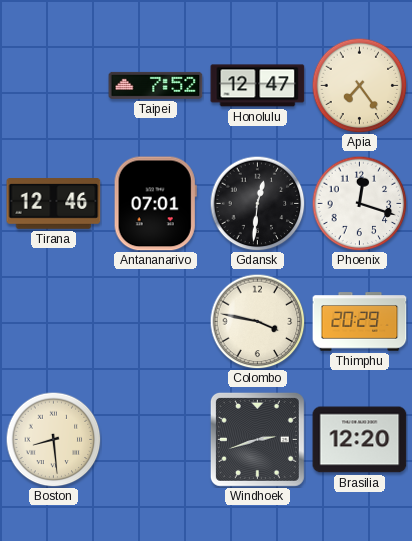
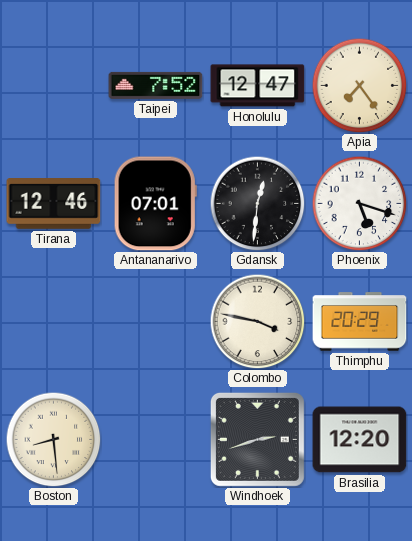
Phoenix: 12:18 -> 5:18 (359, 203)
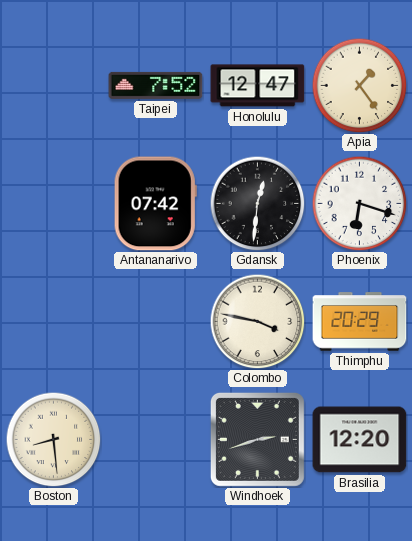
Apia: 7:24 -> 1:24 (359, 85)
Tirana: 12:46 -> none (54, 204)
Antananarivo: 07:01 -> 07:42 (155, 204)
Phoenix: 5:18 -> 6:18 (359, 203)
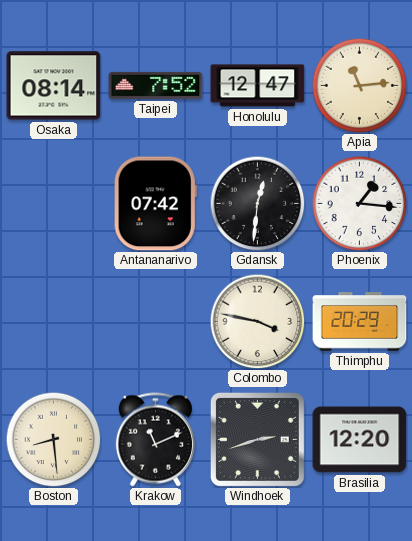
Osaka: none -> 08:14 (54, 86)
Apia: 1:24 -> 11:14 (359, 85)
Phoenix: 6:18 -> 1:16 (359, 203)
Krakow: none -> 11:11 (155, 440)
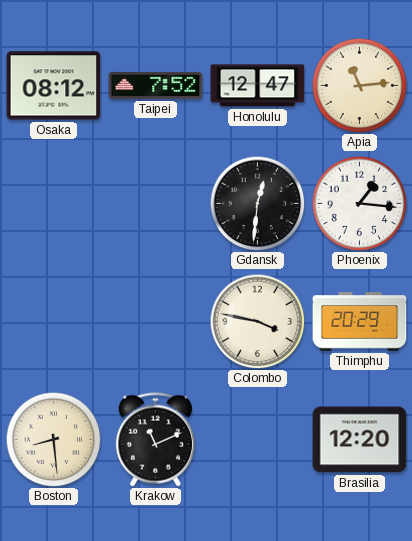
Osaka: 08:14 -> 08:12 (54, 86)
Antananarivo: 07:42 -> none (155, 204)
Windhoek: 2:42 -> none (257, 439)
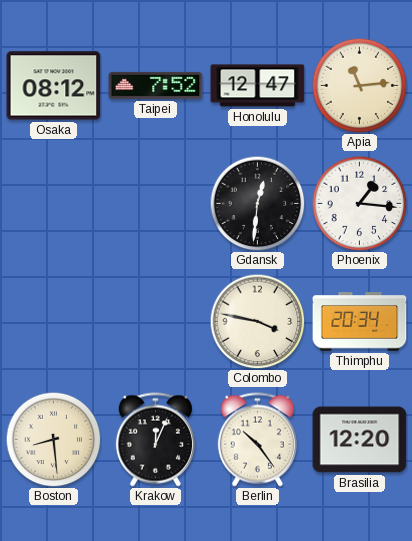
Thimphu: 20:29 -> 20:34 (360, 322)
Krakow: 11:11 -> 12:04 (155, 440)
Berlin: none -> 10:24 (257, 440)
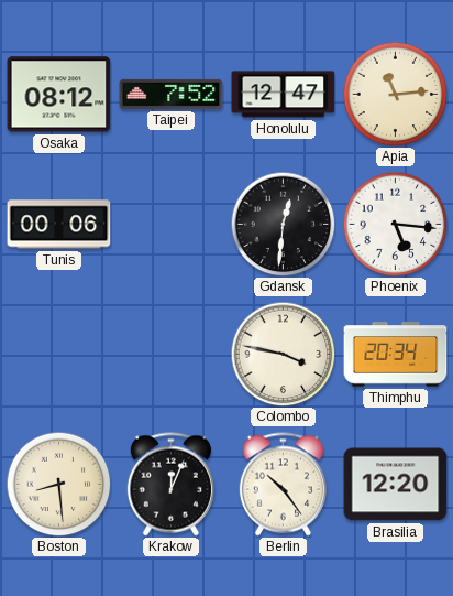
Tunis: none -> 00:06 (59, 225)
Phoenix: 1:16 -> 5:16 (395, 224)
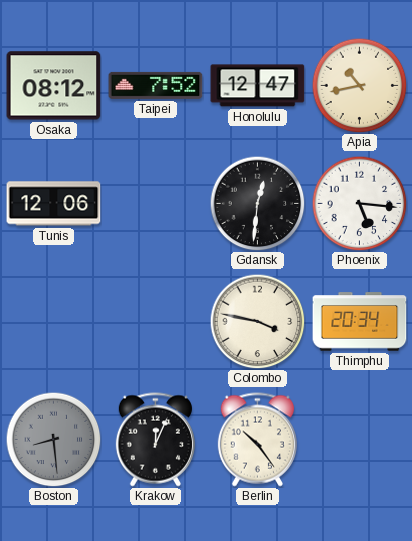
Apia: 11:14 -> 10:43 (359, 85)
Tunis: 00:06 -> 12:06 (54, 204)
Boston dial: cream -> grey (53, 439)
Brasilia: 12:20 -> none (396, 485)
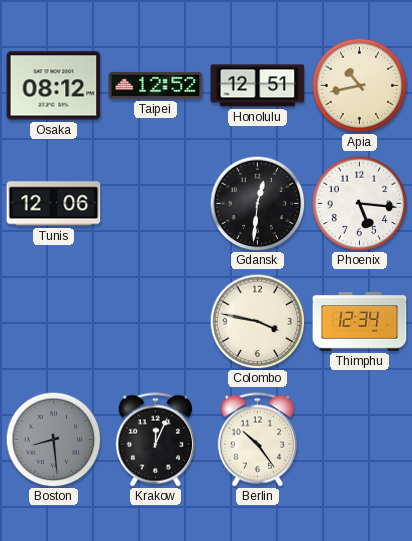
Taipei: 7:52 -> 12:52 (156, 85)
Honolulu: 12:47 -> 12:51 (258, 86)
Thimphu: 20:34 -> 12:34 (360, 322)
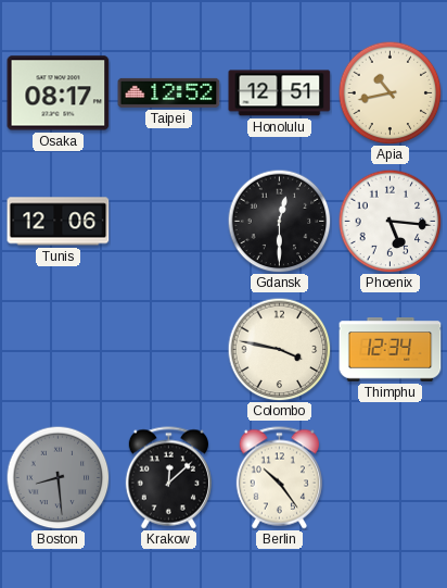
Osaka: 08:12 -> 08:17 (59, 93)
Gdansk: 12:31 -> 12:30 (279, 221)
Krakow: 12:04 -> 12:08 (168, 478)
